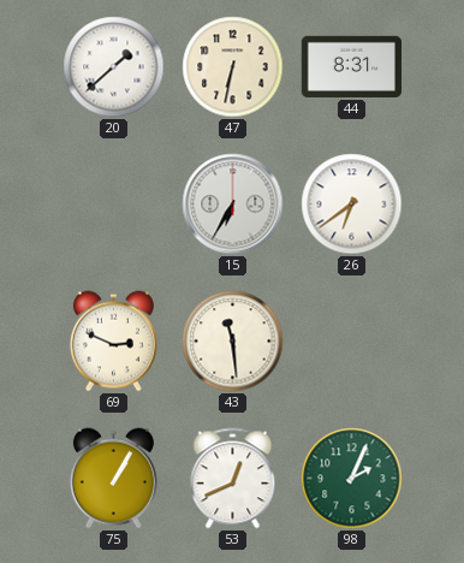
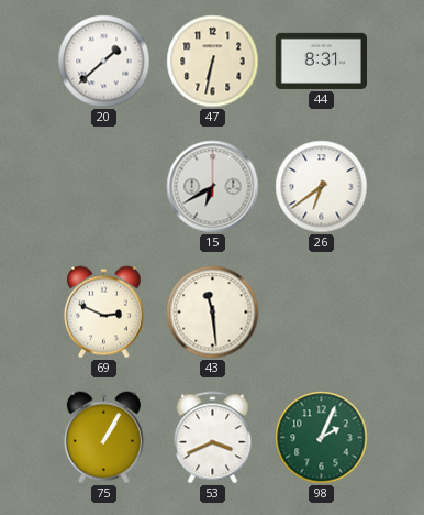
15: 6:35 -> 6:40 (213, 187)
53: 12:41 -> 3:41 (213, 438)
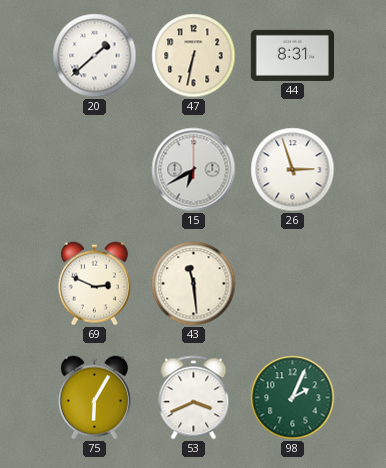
26: 6:39 -> 2:57 (293, 170)
75: 1:05 -> 6:05 (94, 398)
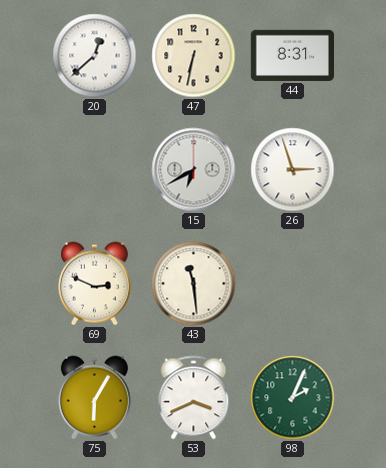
20: 1:38 -> 12:38 (95, 56)
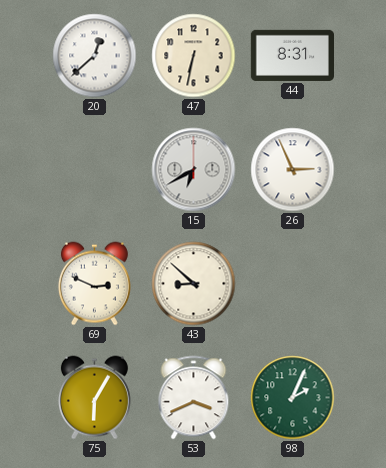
26: 2:57 -> 2:56 (293, 170)
43: 11:29 -> 8:52 (194, 284)
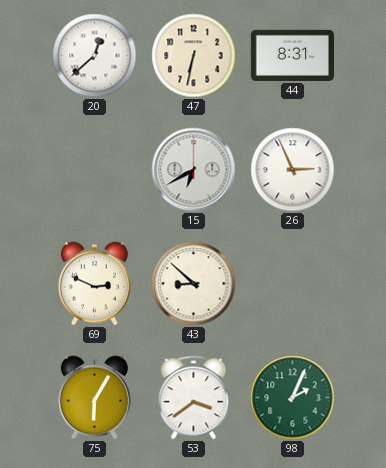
53: 3:41 -> 3:39 (194, 398)
